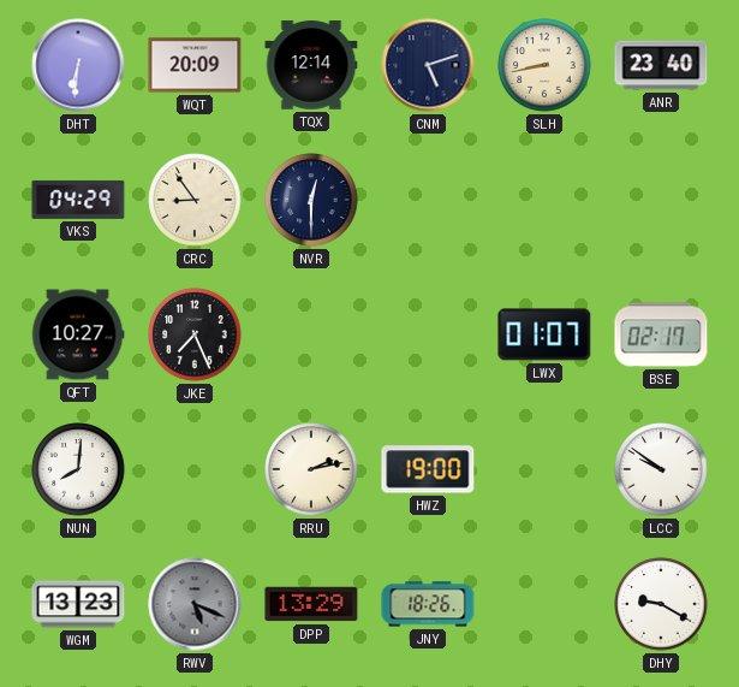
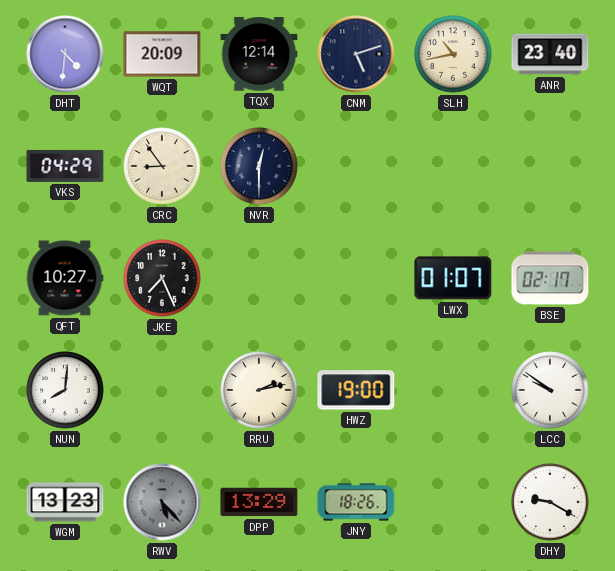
DHT: 6:31 -> 4:31 (65, 54)
SLH: 8:43 -> 10:43 (453, 54)
RWV: 5:19 -> 5:23 (162, 502)
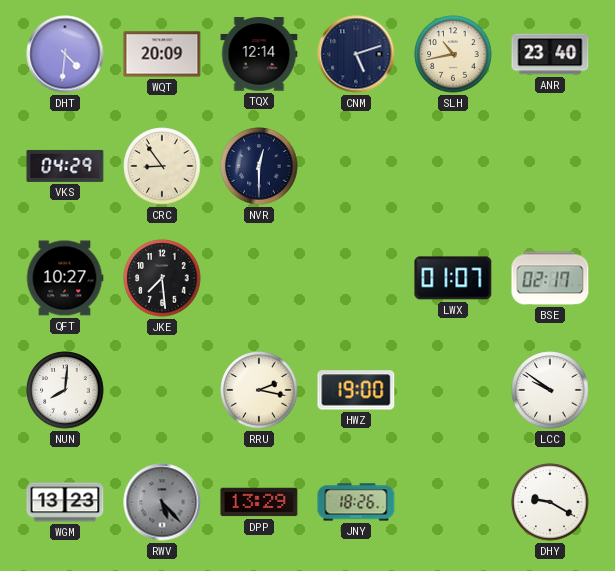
JKE: 7:26 -> 7:29 (162, 278)
RRU: 2:13 -> 2:17 (259, 390)
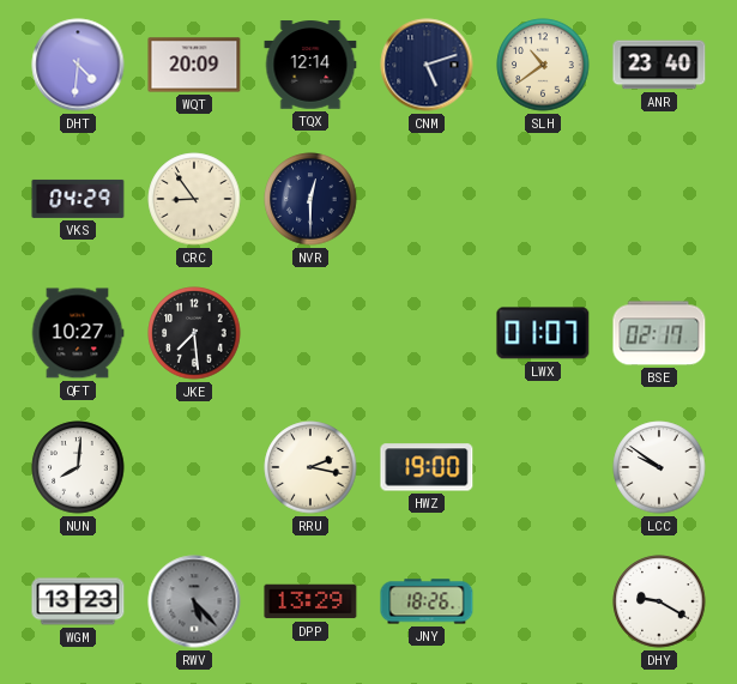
SLH: 10:43 -> 10:39 (543, 65)
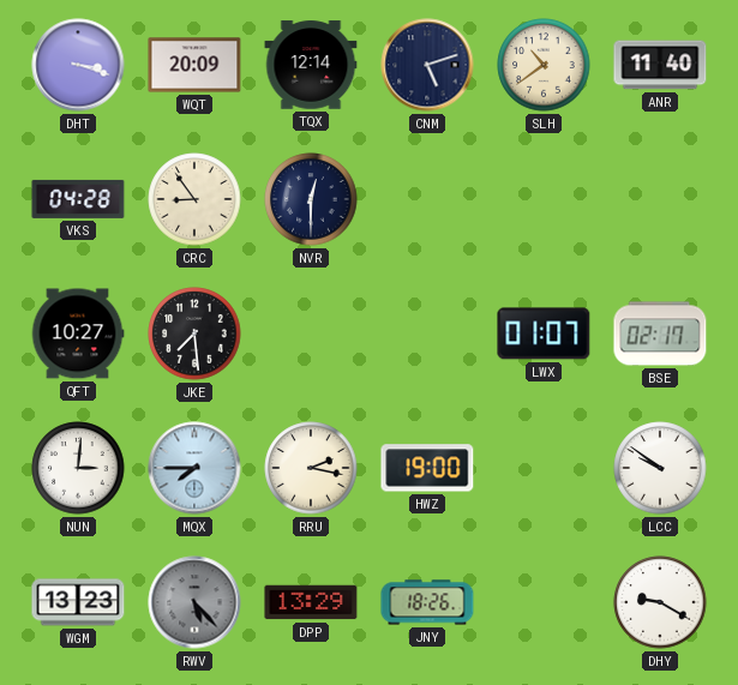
DHT: 4:31 -> 3:18 (78, 65)
ANR: 23:40 -> 11:40 (660, 65)
VKS: 04:29 -> 04:28 (78, 199)
NUN: 8:01 -> 3:01 (78, 468)
MQX: none -> 7:45 (194, 468)
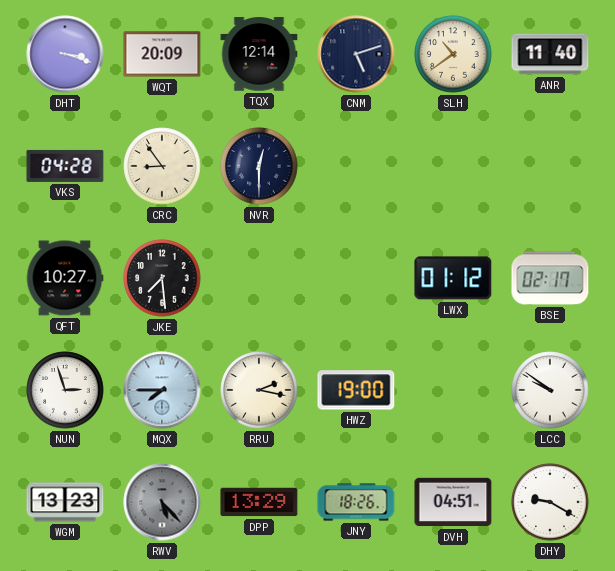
LWX: 01:07 -> 01:12 (453, 278)
NUN: 3:01 -> 2:57 (65, 390)
DVH: none -> 04:51 (453, 502)
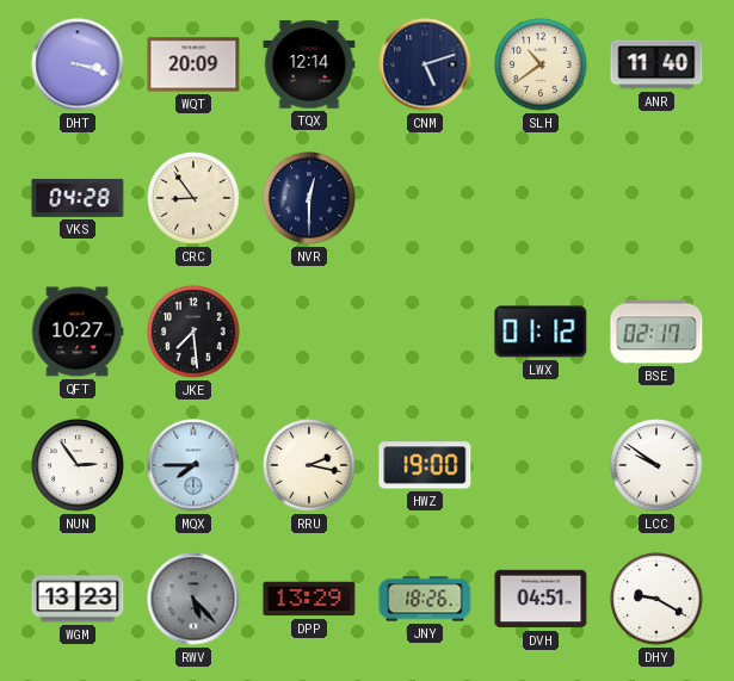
NUN: 2:57 -> 2:54 (78, 465)
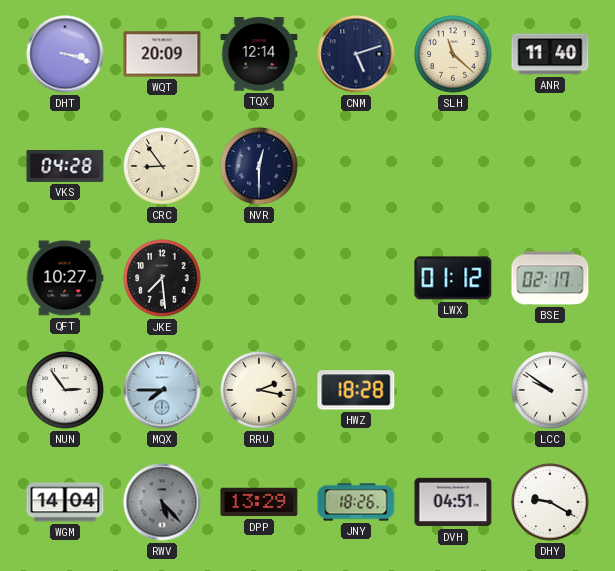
SLH: 10:39 -> 11:22 (453, 54)
HWZ: 19:00 -> 18:28 (356, 390)
WGM: 13:23 -> 14:04 (65, 502)
